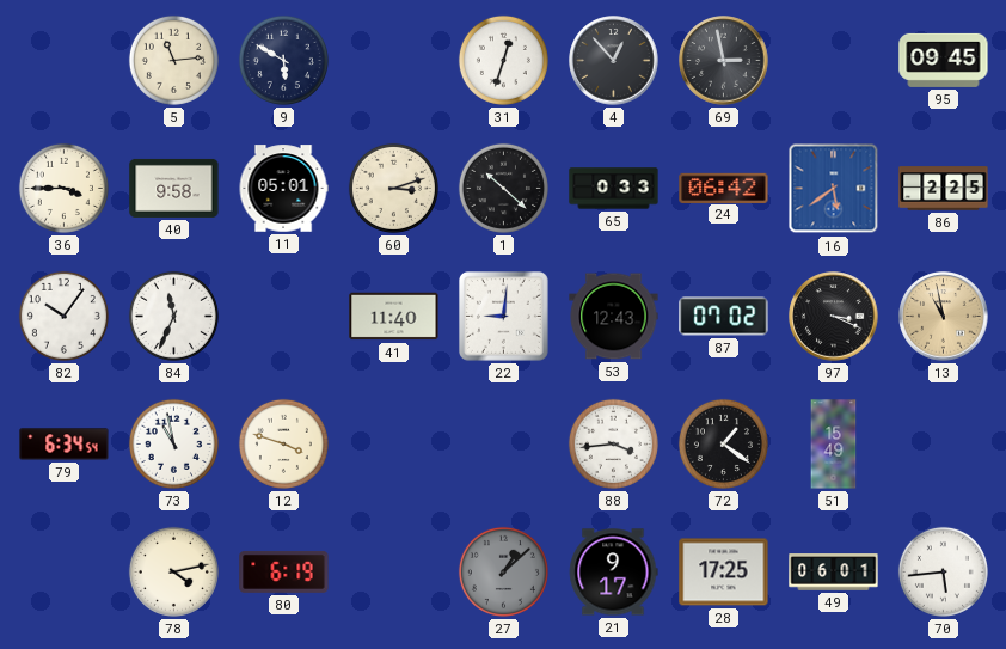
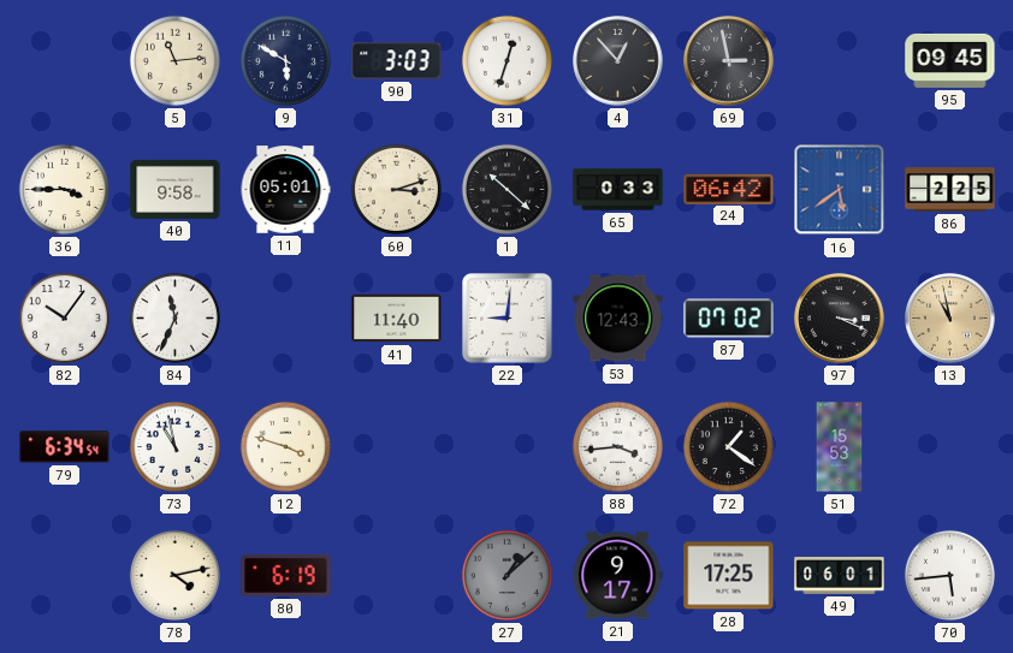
90: none -> 3:03 (397, 61)
51: 15:49 -> 15:53 (840, 447)
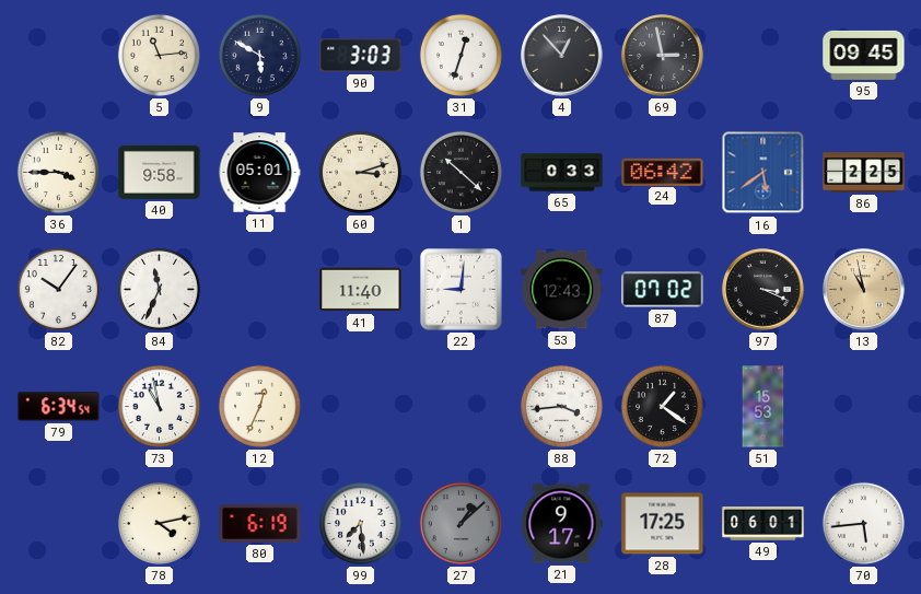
12: 3:48 -> 12:34 (259, 406)
99: none -> 7:29 (360, 523)
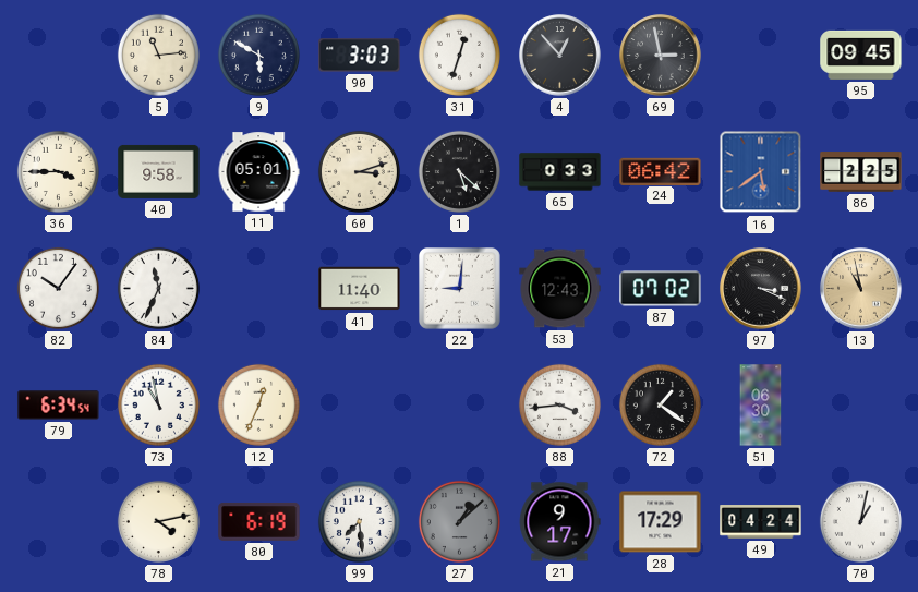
1: 10:22 -> 5:22 (459, 171)
51: 15:53 -> 06:30 (761, 406)
28: 17:25 -> 17:29 (661, 522)
49: 06:01 -> 04:24 (761, 522)
70: 5:44 -> 1:02 (860, 521)
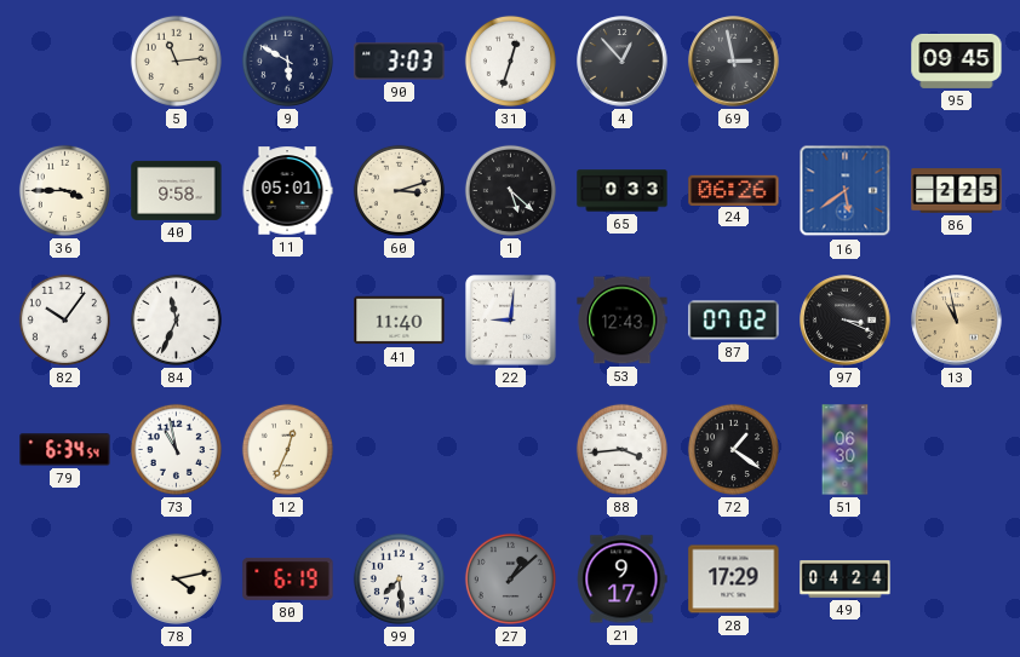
24: 06:42 -> 06:26 (734, 190)
70: 1:02 -> none (860, 521)
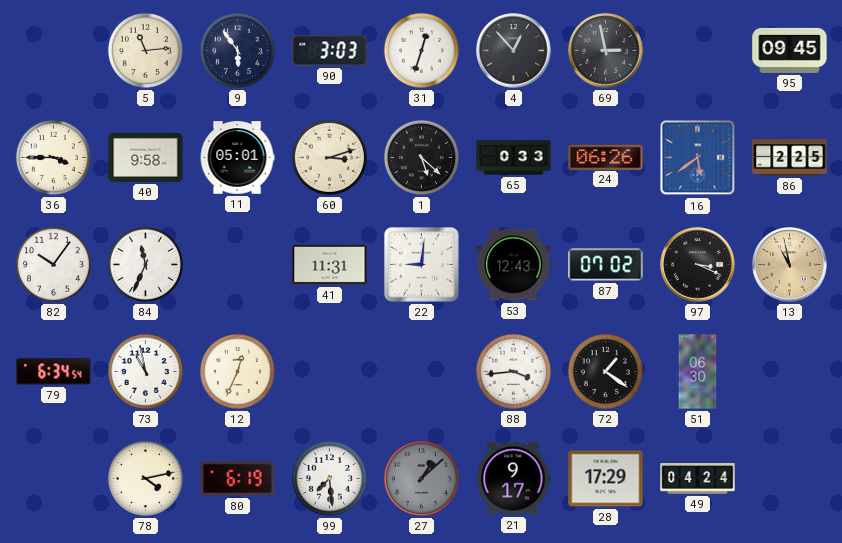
9: 5:50 -> 5:54 (237, 50)
41: 11:40 -> 11:31 (330, 265)
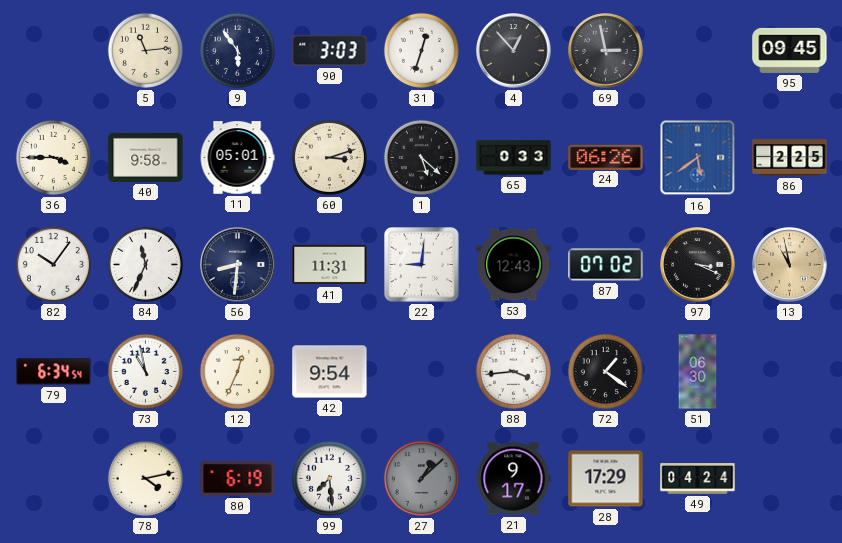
56: none -> 8:31 (238, 265)
42: none -> 9:54 (330, 372)
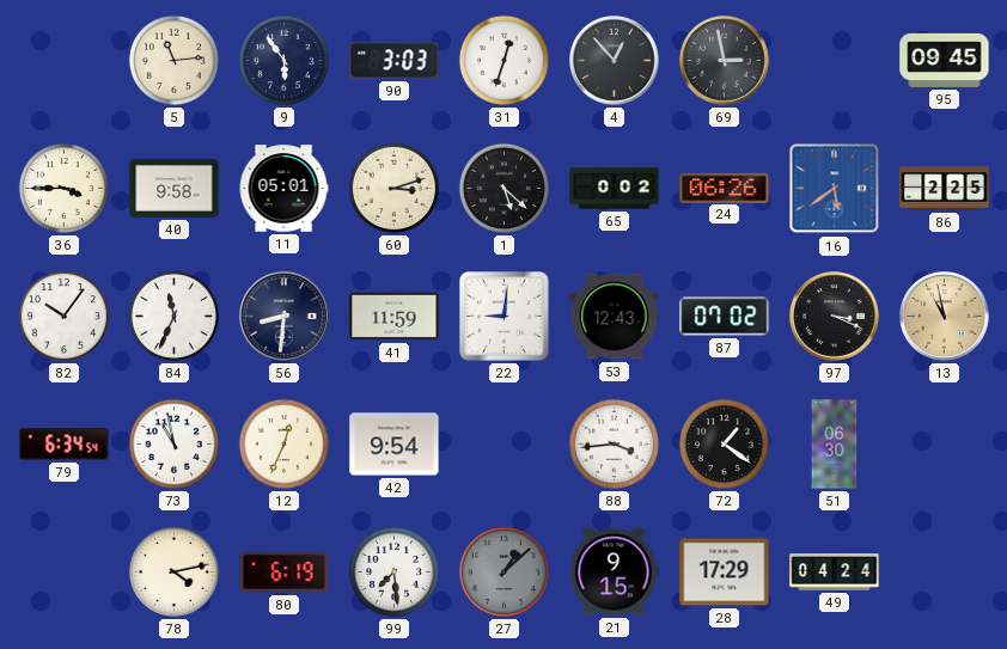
65: 0:33 -> 0:02 (615, 189)
41: 11:31 -> 11:59 (395, 317)
21: 9:17 -> 9:15 (614, 573)
